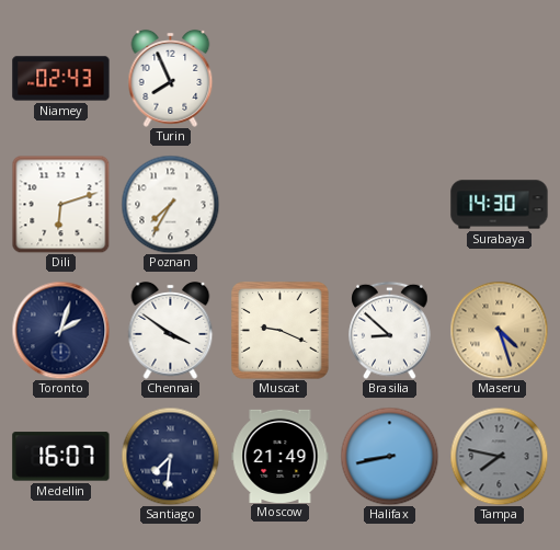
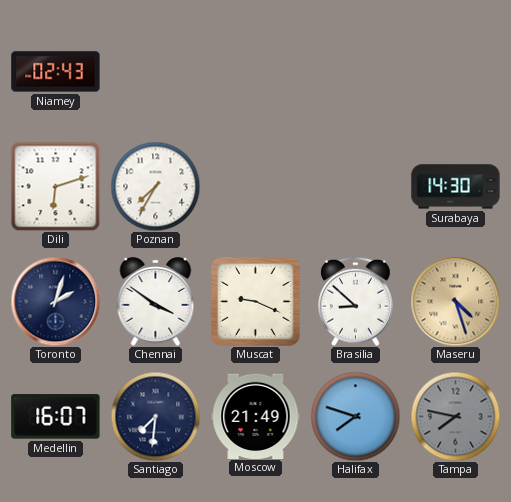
Turin: 7:56 -> none (171, 78)
Halifax: 8:43 -> 7:48 (355, 416)
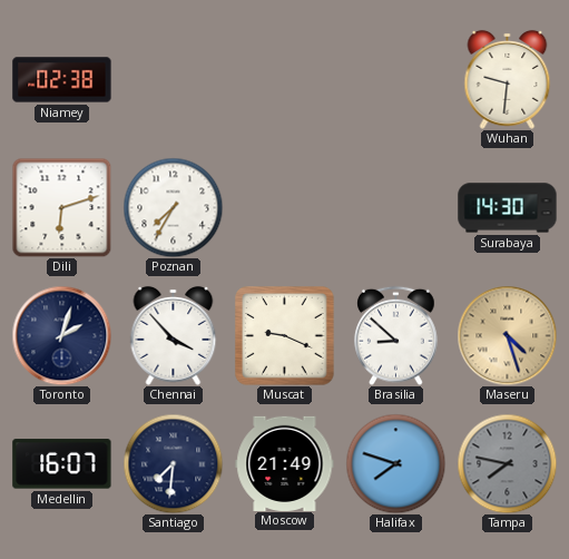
Niamey: 02:43 -> 02:38 (62, 80)
Wuhan: none -> 9:31 (508, 79)
Chennai: 3:51 -> 3:53 (174, 335)
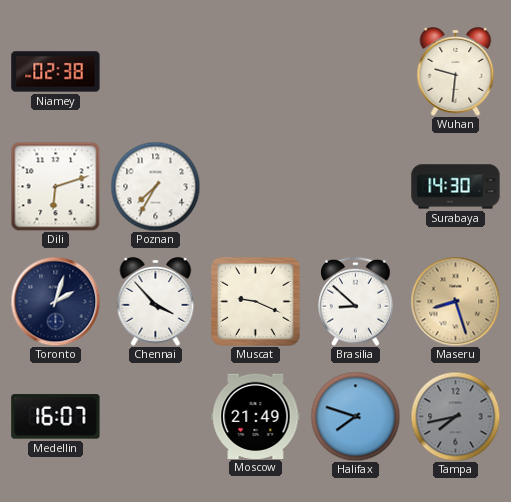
Maseru: 4:27 -> 8:27 (455, 301)
Santiago: 7:31 -> none (173, 463)
Tampa: 7:47 -> 7:43 (455, 416)
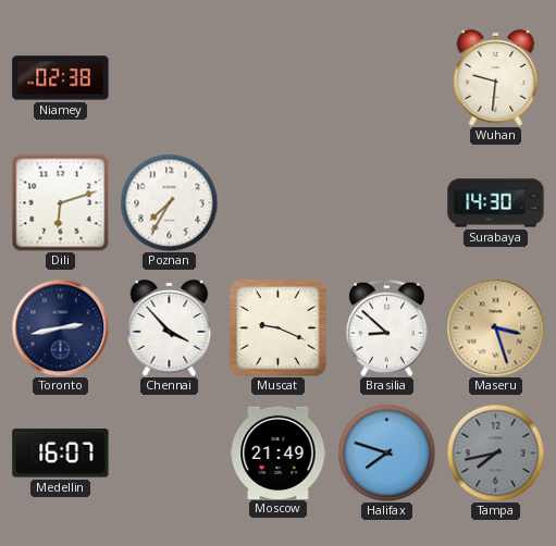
Toronto: 2:03 -> 2:43 (60, 327)
Maseru: 8:27 -> 3:27 (495, 327)
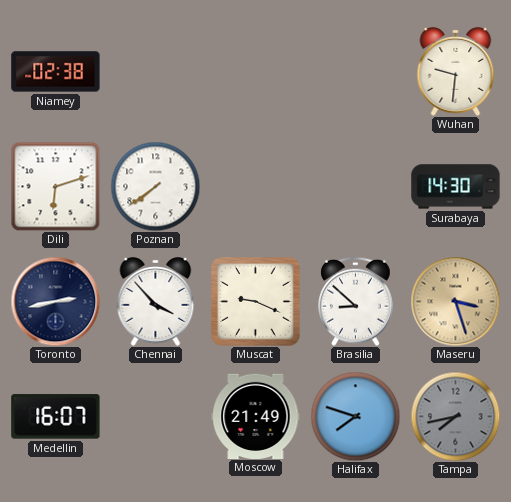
Poznan: 7:35 -> 7:39 (155, 186)
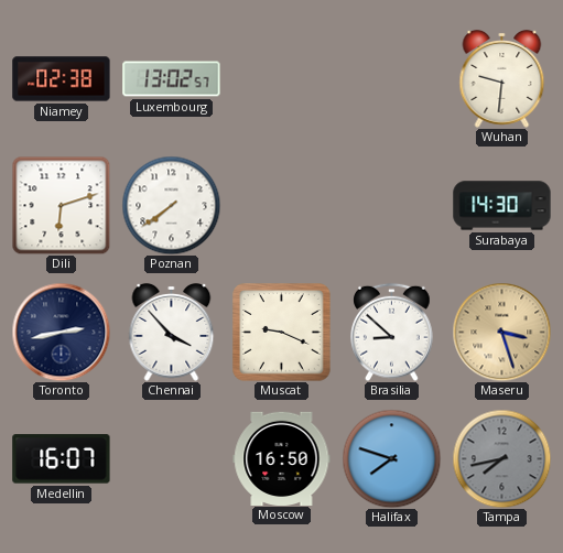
Luxembourg: none -> 13:02 (172, 79)
Moscow: 21:49 -> 16:50 (282, 458)
